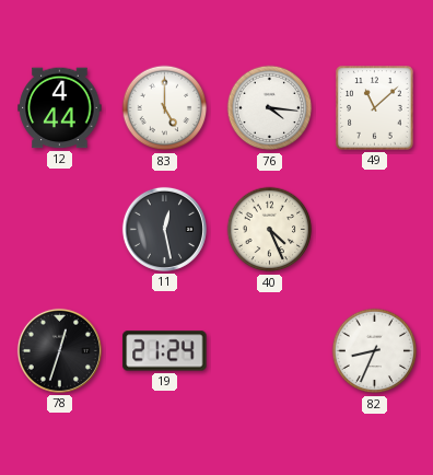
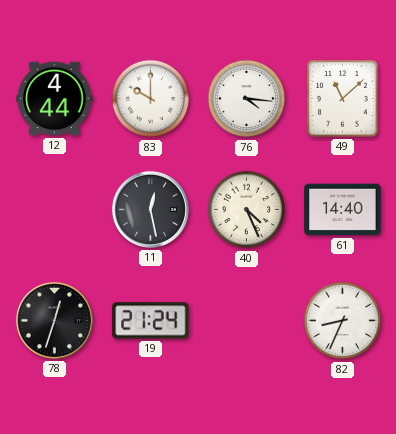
83: 5:00 -> 10:00 (151, 99)
61: none -> 14:40 (343, 210)
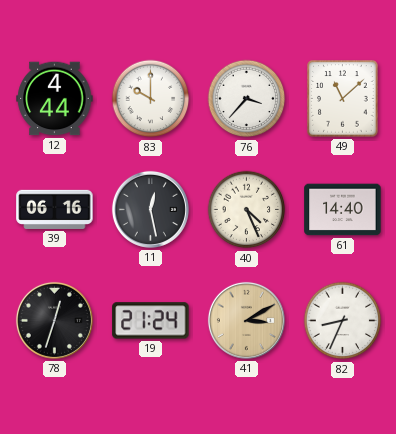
76: 4:16 -> 3:37 (247, 99)
39: none -> 06:16 (55, 209)
41: none -> 3:10 (246, 320)
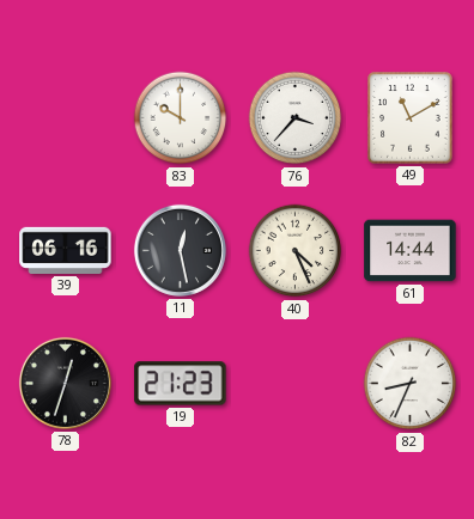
12: 4:44 -> none (55, 99)
49: 11:08 -> 11:10 (411, 118)
61: 14:40 -> 14:44 (411, 251)
19: 21:24 -> 21:23 (181, 384)
41: 3:10 -> none (246, 320)
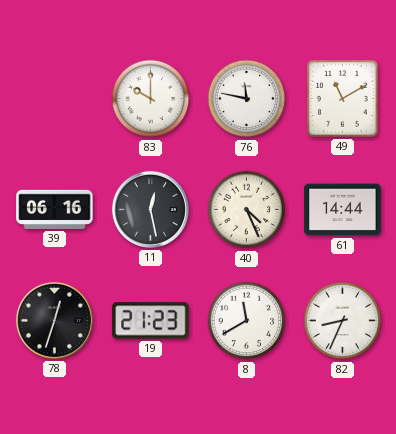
76: 3:37 -> 11:47 (247, 99)
8: none -> 11:40 (247, 321)
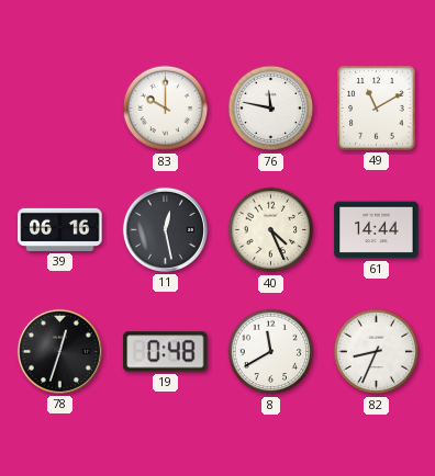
19: 21:23 -> 0:48 (166, 352)
